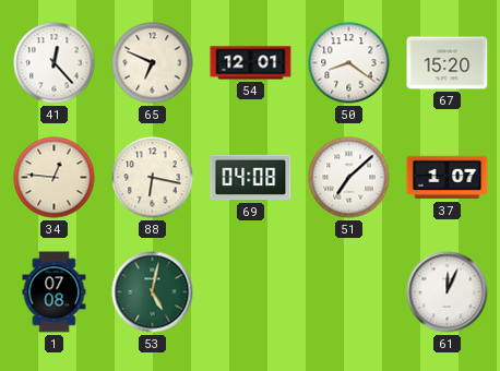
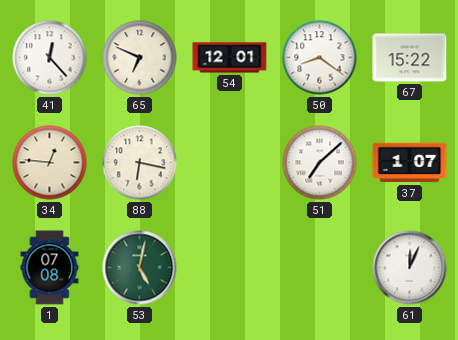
67: 15:20 -> 15:22 (410, 58)
69: 04:08 -> none (251, 178)
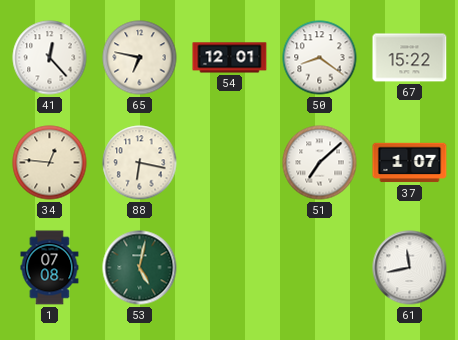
65: 6:49 -> 6:47 (140, 58)
61: 12:04 -> 11:43 (410, 268)
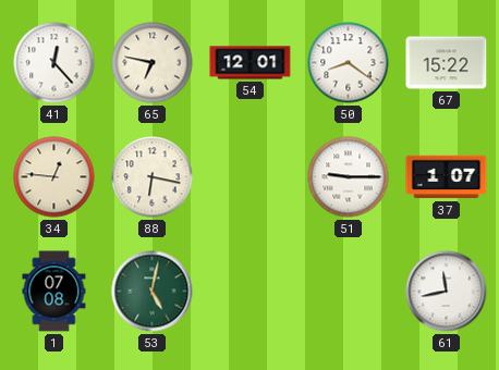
51: 7:08 -> 9:15 (349, 177)
